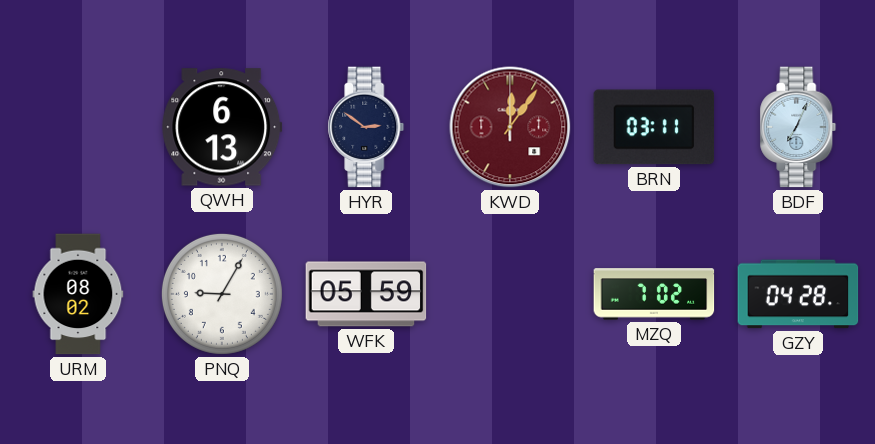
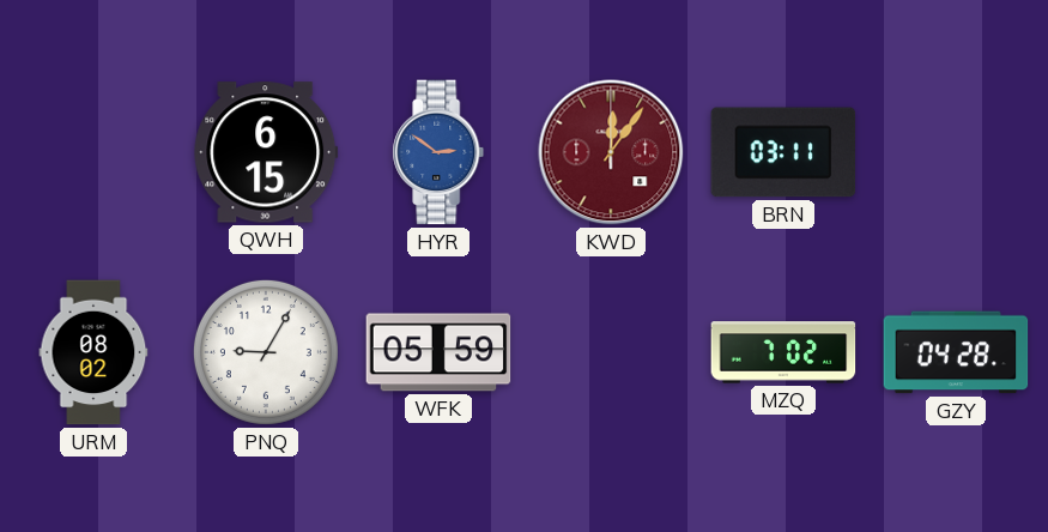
QWH: 6:13 -> 6:15 (266, 152)
HYR dial: navy -> blue (438, 152)
BDF: 7:04 -> none (798, 127)
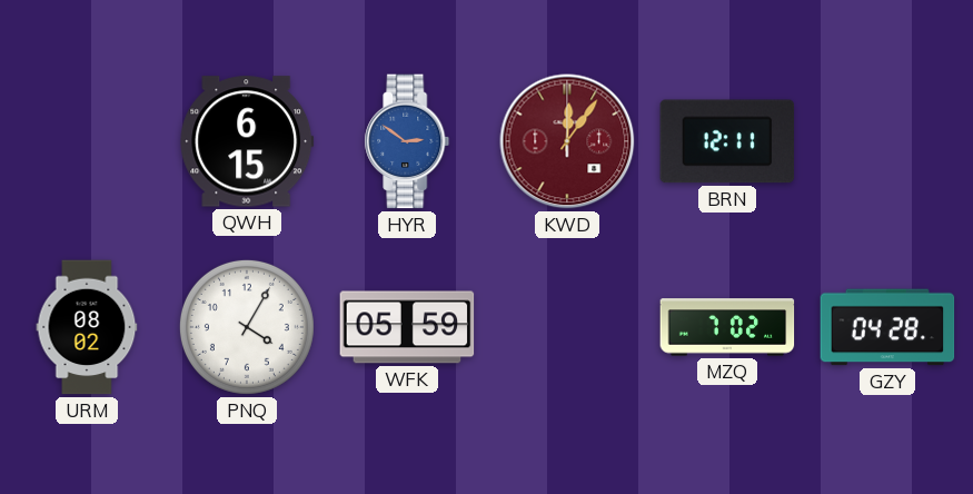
BRN: 03:11 -> 12:11 (727, 141)
PNQ: 9:05 -> 4:05 (247, 327)
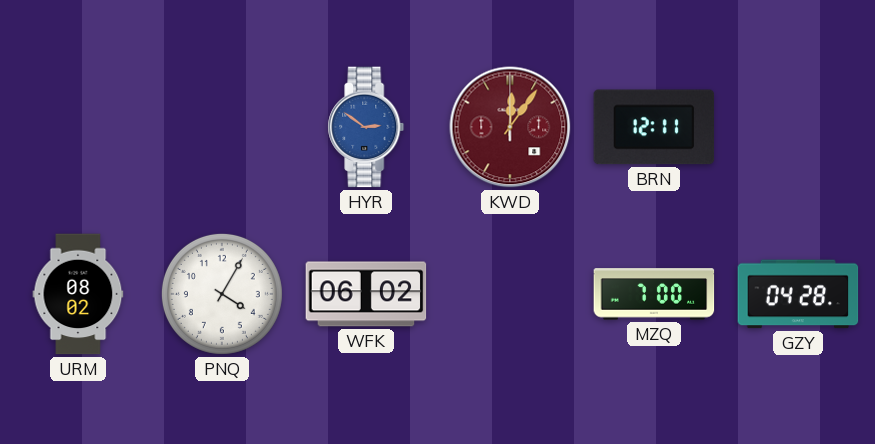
QWH: 6:15 -> none (247, 141)
WFK: 05:59 -> 06:02 (366, 294)
MZQ: 7:02 -> 7:00 (654, 294)
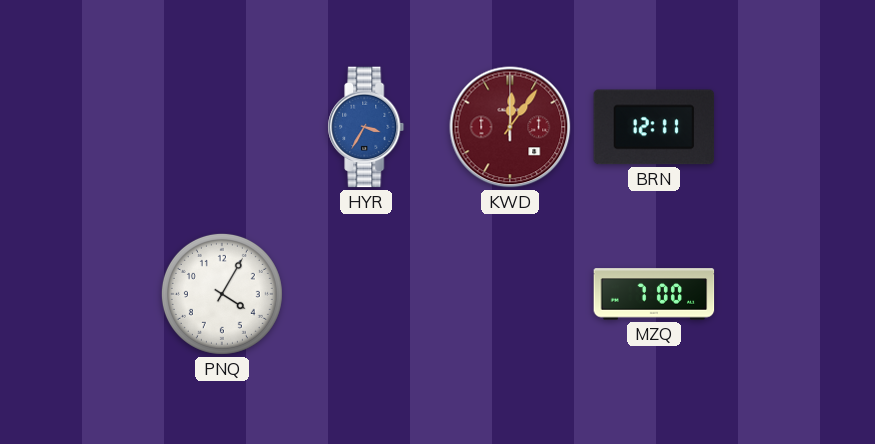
HYR: 2:51 -> 3:35 (366, 127)
URM: 08:02 -> none (78, 294)
WFK: 06:02 -> none (366, 294)
GZY: 04:28 -> none (798, 294)
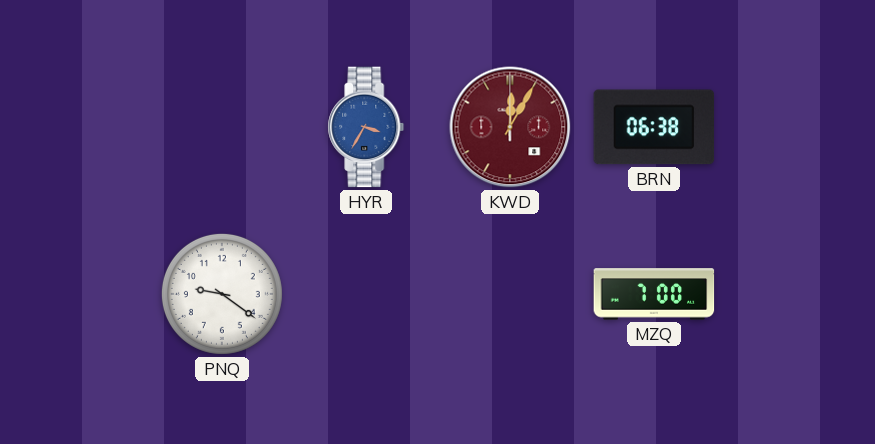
KWD: 12:06 -> 12:05 (510, 127)
BRN: 12:11 -> 06:38 (654, 127)
PNQ: 4:05 -> 9:21 (222, 294)
